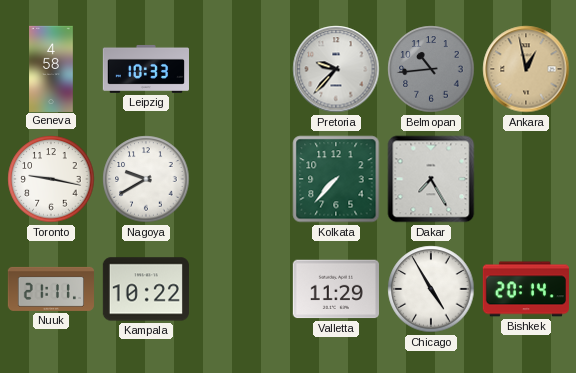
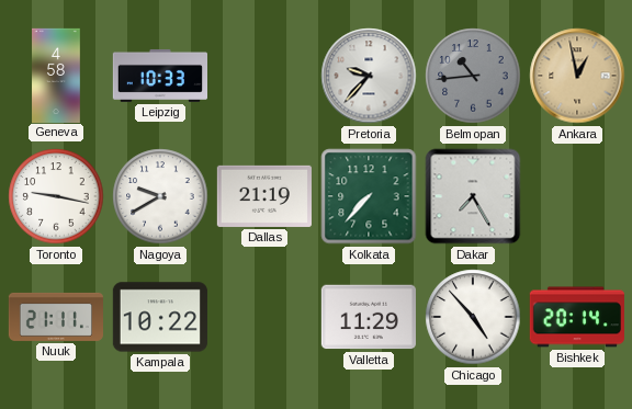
Dallas: none -> 21:19 (264, 196)
Chicago: 4:55 -> 4:53 (473, 317)
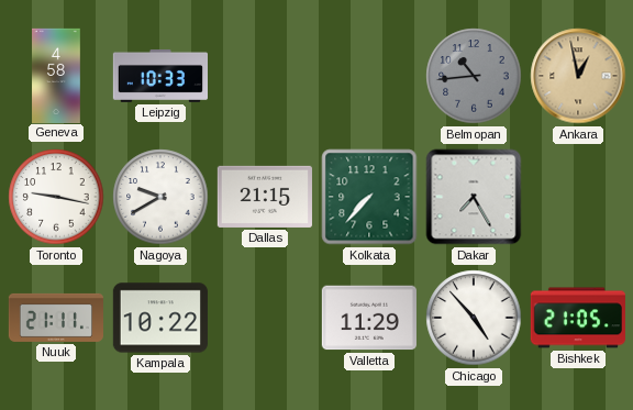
Pretoria: 9:37 -> none (369, 76)
Dallas: 21:19 -> 21:15 (265, 197)
Bishkek: 20:14 -> 21:05 (578, 318)
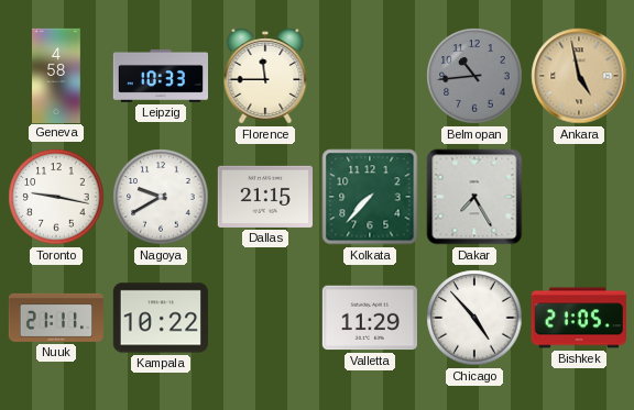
Florence: none -> 11:45 (265, 76)
Ankara: 12:58 -> 4:58 (579, 76)
